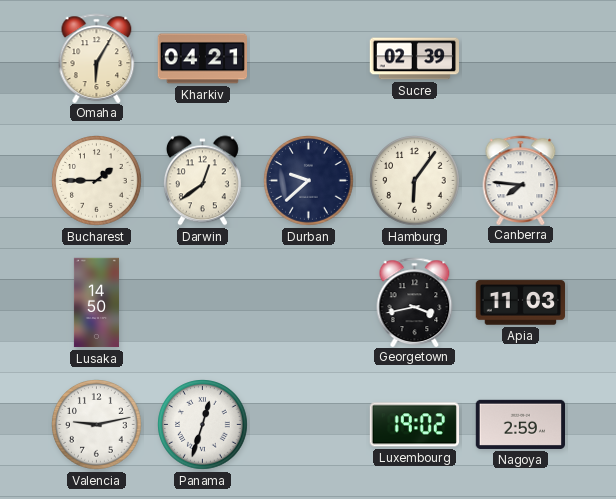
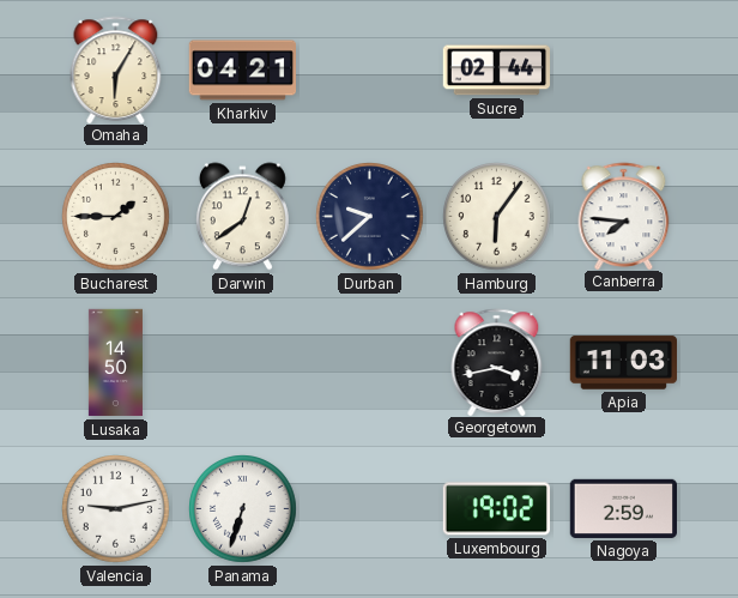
Sucre: 02:39 -> 02:44 (497, 71)
Panama: 12:33 -> 6:33 (243, 509)
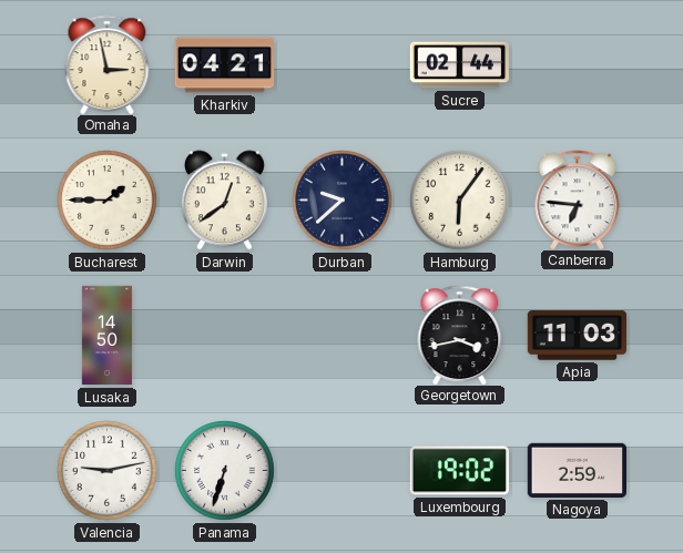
Omaha: 6:05 -> 2:58 (108, 64)
Canberra: 7:46 -> 6:46 (578, 199)
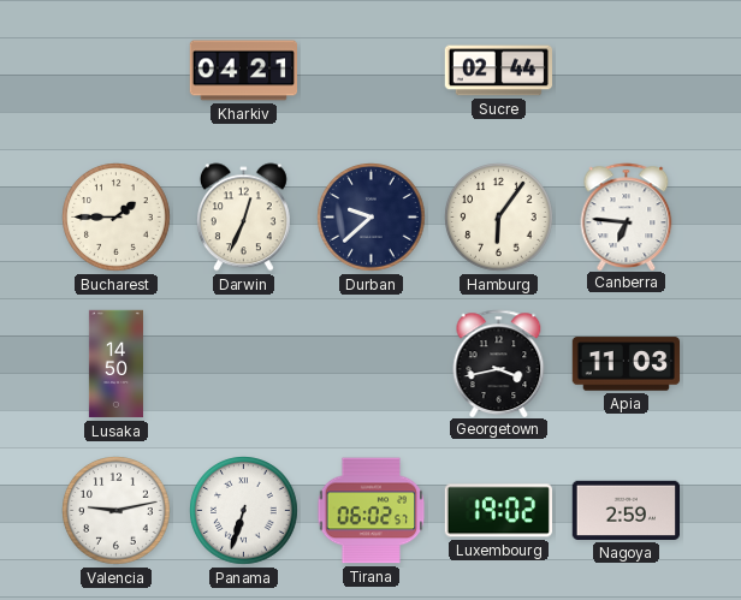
Omaha: 2:58 -> none (108, 64)
Darwin: 12:39 -> 12:34 (243, 218)
Tirana: none -> 06:02 (372, 511)
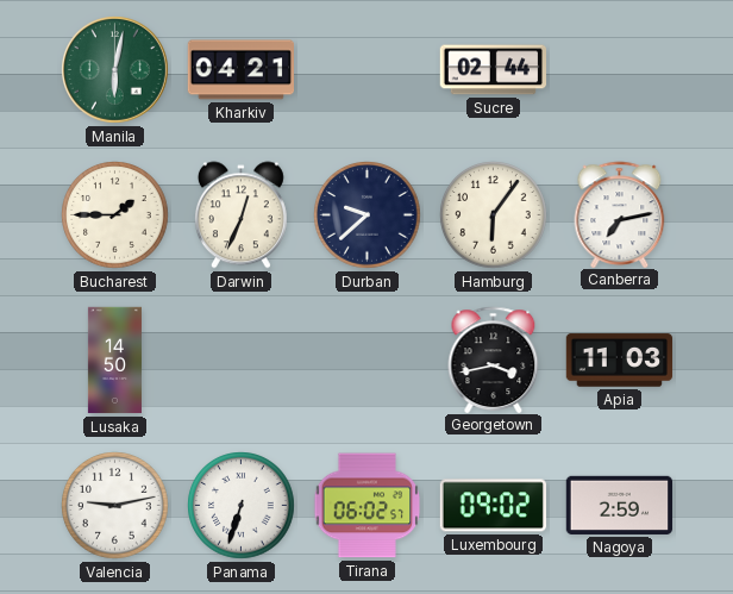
Manila: none -> 6:02 (115, 70)
Canberra: 6:46 -> 7:13 (620, 214)
Luxembourg: 19:02 -> 09:02 (493, 506)
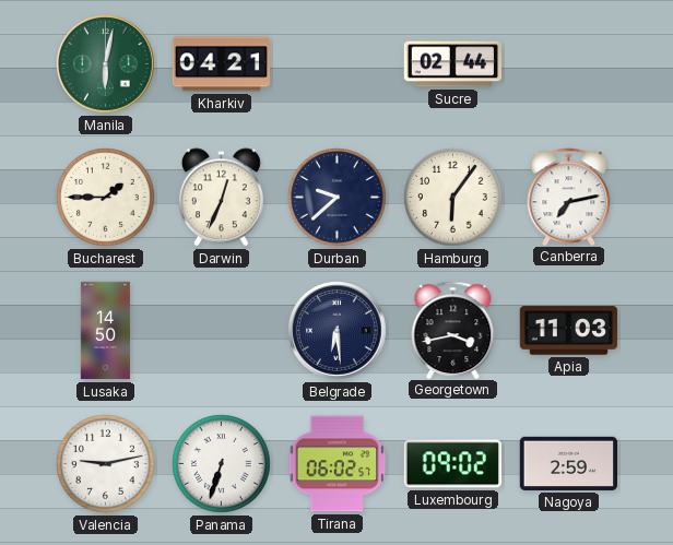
Belgrade: none -> 6:29 (338, 331)
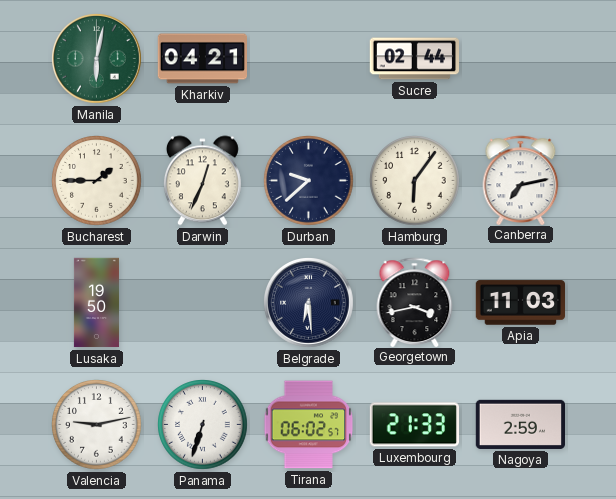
Lusaka: 14:50 -> 19:50 (96, 303)
Luxembourg: 09:02 -> 21:33 (414, 425)
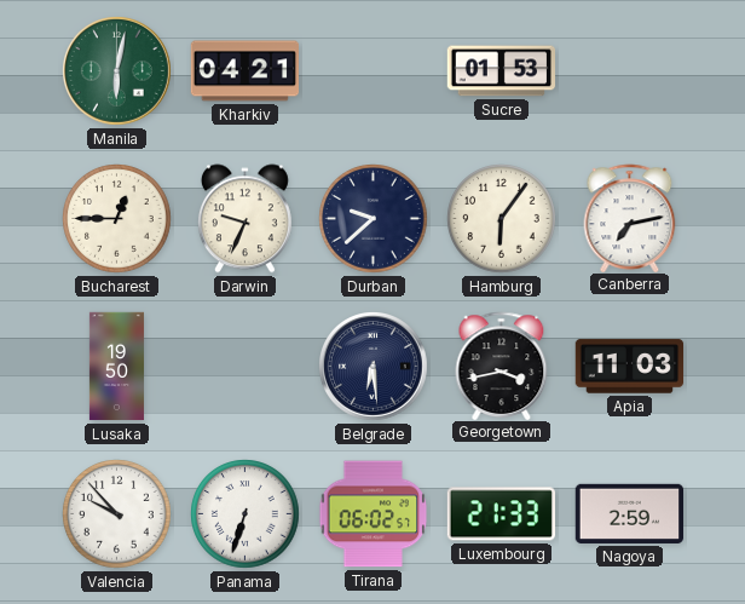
Sucre: 02:44 -> 01:53 (502, 71)
Bucharest: 1:45 -> 12:45 (117, 219)
Darwin: 12:34 -> 9:34 (244, 219)
Valencia: 9:13 -> 9:53 (117, 514)
